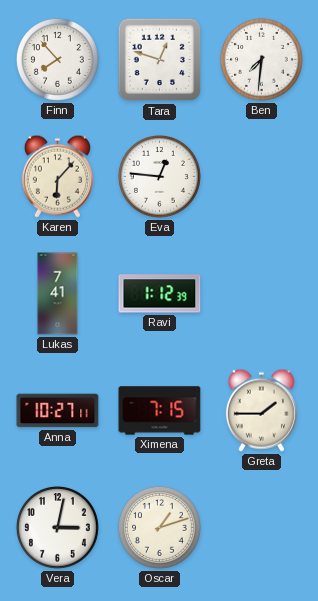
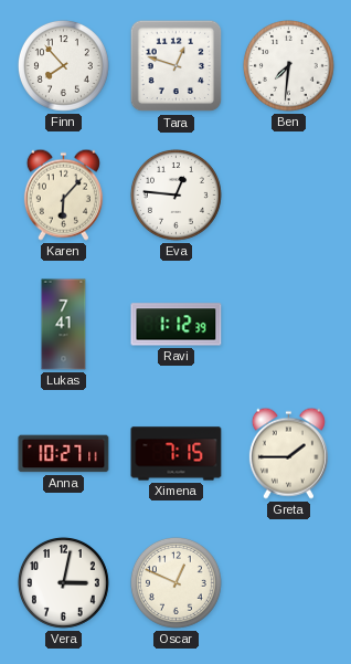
Oscar: 1:12 -> 12:49 (175, 582)
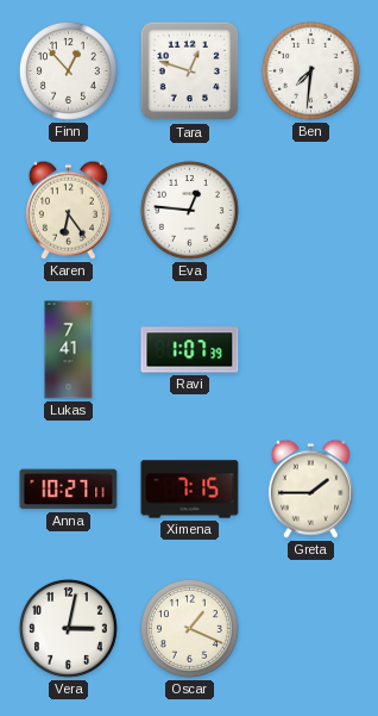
Finn: 7:53 -> 12:53 (68, 70)
Karen: 6:07 -> 6:24 (68, 210)
Ravi: 1:12 -> 1:07 (190, 350)
Oscar: 12:49 -> 1:19 (189, 628)
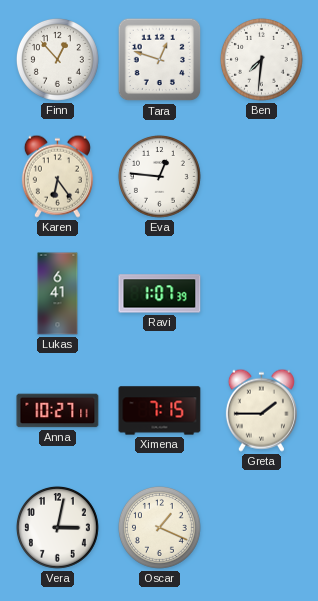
Lukas: 7:41 -> 6:41 (58, 294)
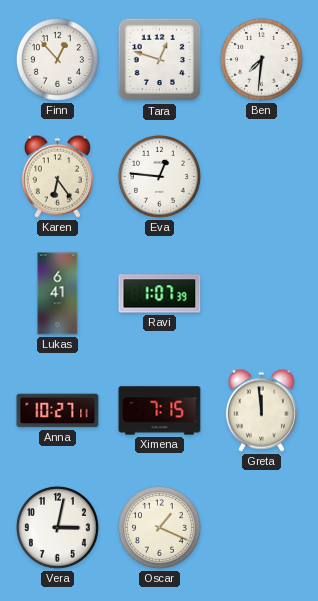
Greta: 1:45 -> 11:59 (261, 410)
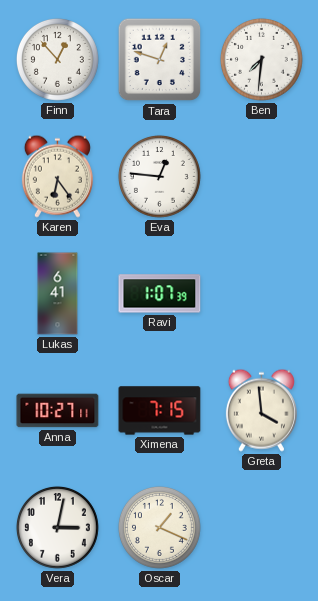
Greta: 11:59 -> 3:59 (261, 410)
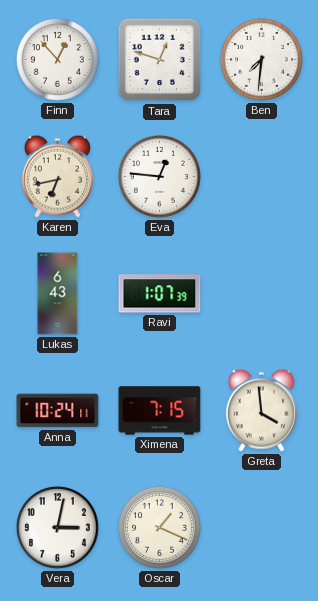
Karen: 6:24 -> 6:43 (57, 176)
Lukas: 6:41 -> 6:43 (58, 294)
Anna: 10:27 -> 10:24 (58, 411)
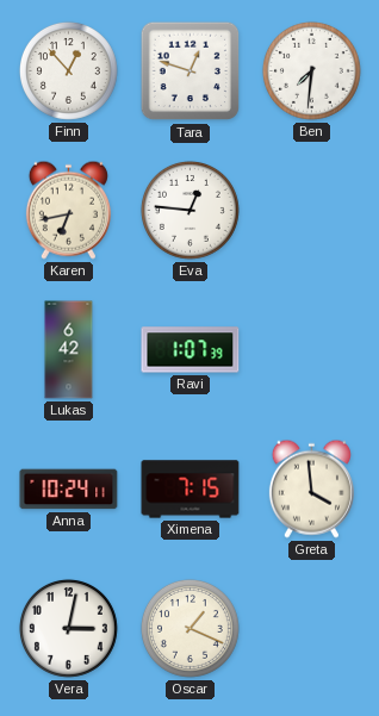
Lukas: 6:43 -> 6:42 (69, 350)
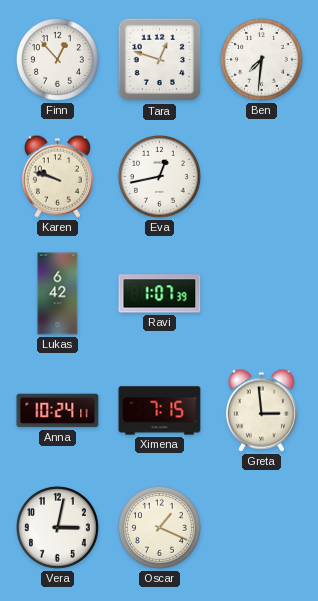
Karen: 6:43 -> 9:48 (57, 176)
Eva: 12:46 -> 12:43 (159, 176)
Greta: 3:59 -> 2:59 (261, 410)
